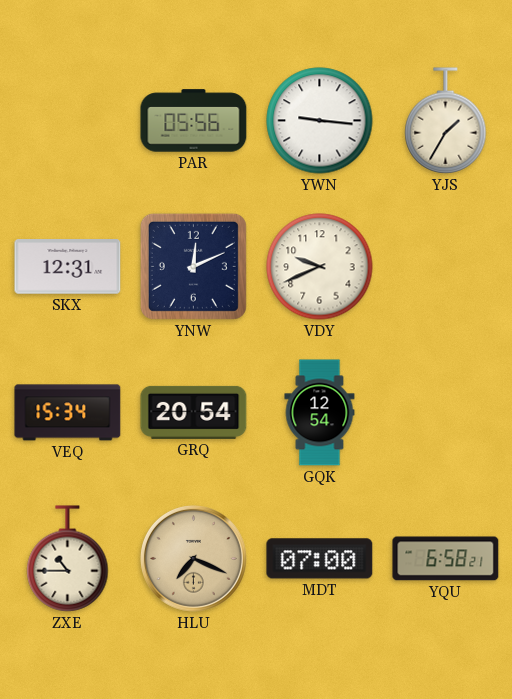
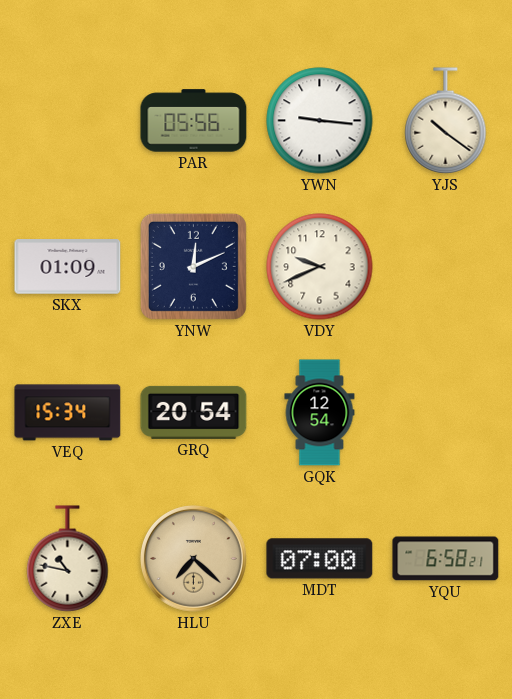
YJS: 1:35 -> 10:21 (446, 121)
SKX: 12:31 -> 01:09 (68, 267)
ZXE: 10:45 -> 10:47 (68, 559)
HLU: 7:19 -> 7:22 (194, 559)
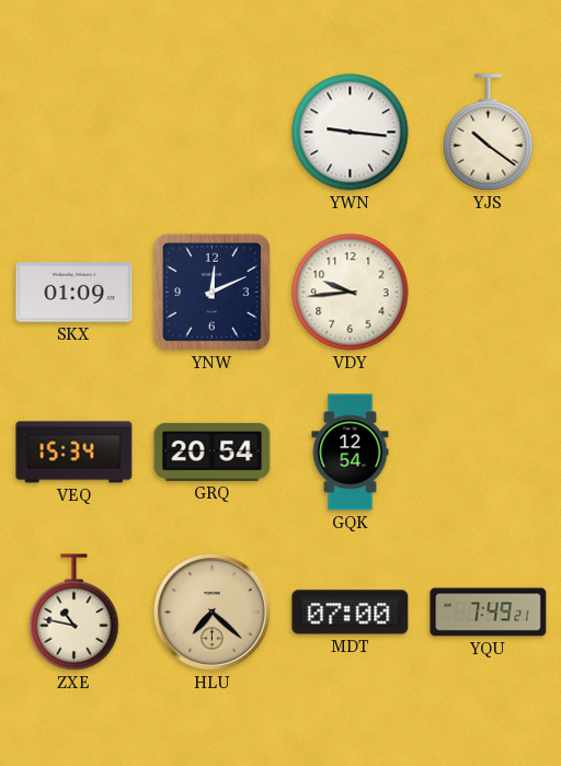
PAR: 05:56 -> none (194, 121)
VDY: 9:41 -> 9:44 (351, 293)
YQU: 6:58 -> 7:49 (489, 613)
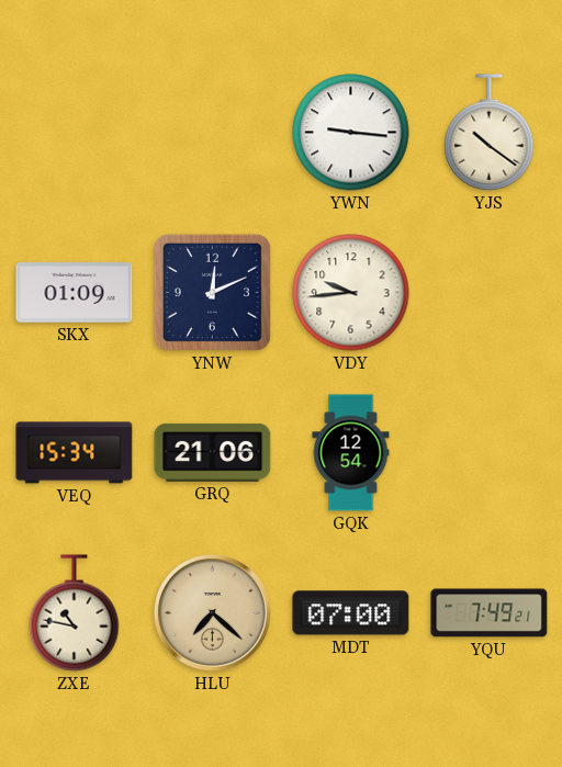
GRQ: 20:54 -> 21:06 (213, 452)
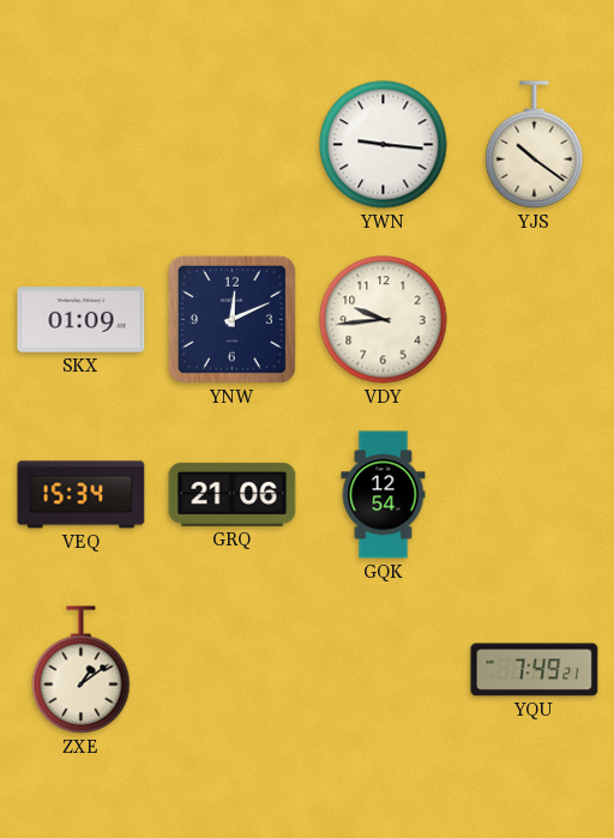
ZXE: 10:47 -> 1:09 (82, 670)
HLU: 7:22 -> none (213, 613)
MDT: 07:00 -> none (351, 613)
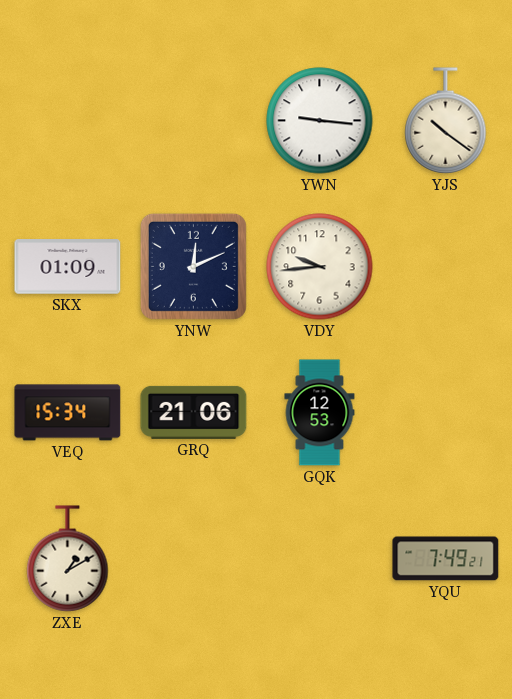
GQK: 12:54 -> 12:53 (320, 413)
ZXE: 1:09 -> 1:10 (68, 559)
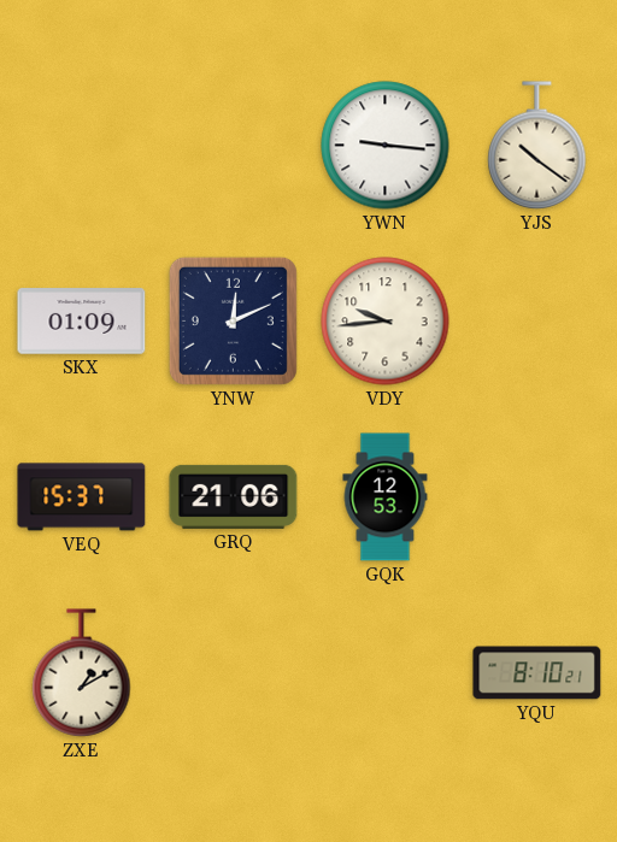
VEQ: 15:34 -> 15:37 (82, 497)
YQU: 7:49 -> 8:10 (537, 673)
